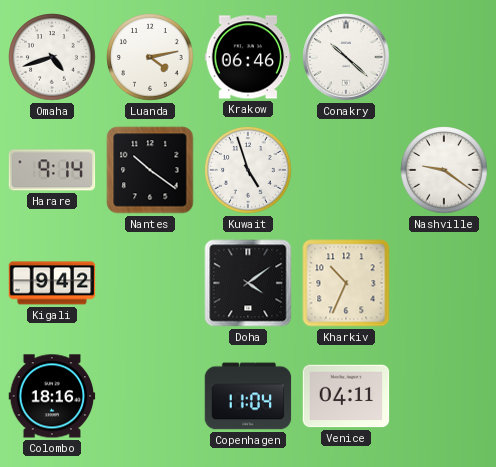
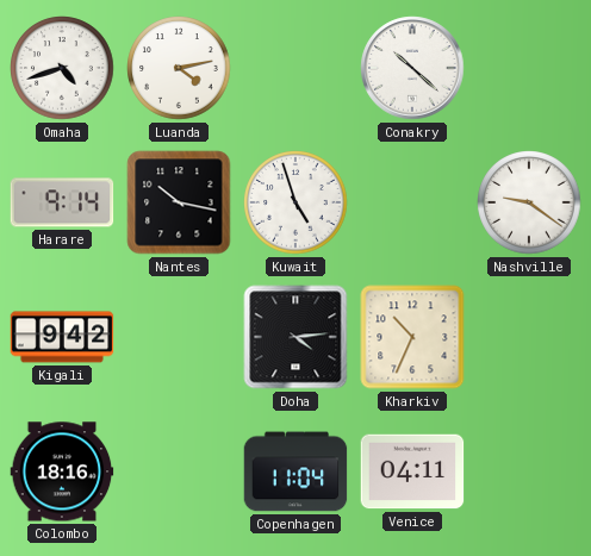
Krakow: 06:46 -> none (248, 57)
Nantes: 10:21 -> 10:17 (179, 202)
Doha: 4:09 -> 4:14 (295, 337)
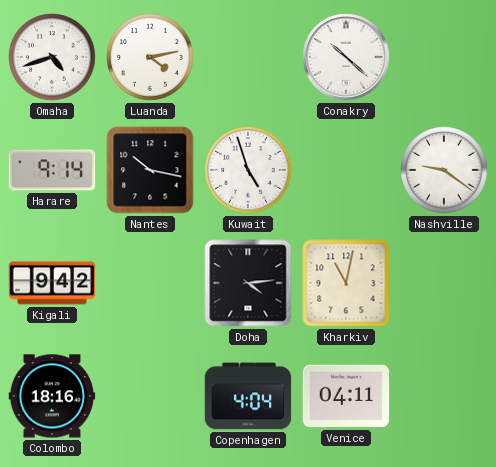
Kharkiv: 10:34 -> 11:02 (346, 283)
Copenhagen: 11:04 -> 4:04 (248, 396)
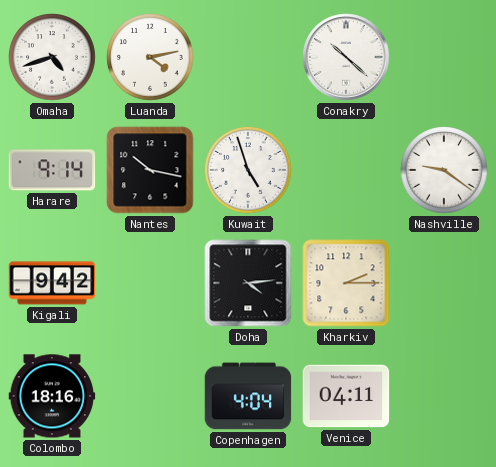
Kharkiv: 11:02 -> 2:15 (346, 283)
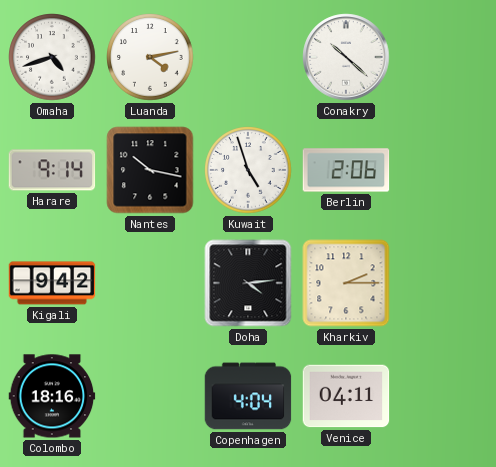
Berlin: none -> 2:06 (346, 170)
Nashville: 9:21 -> none (444, 170)
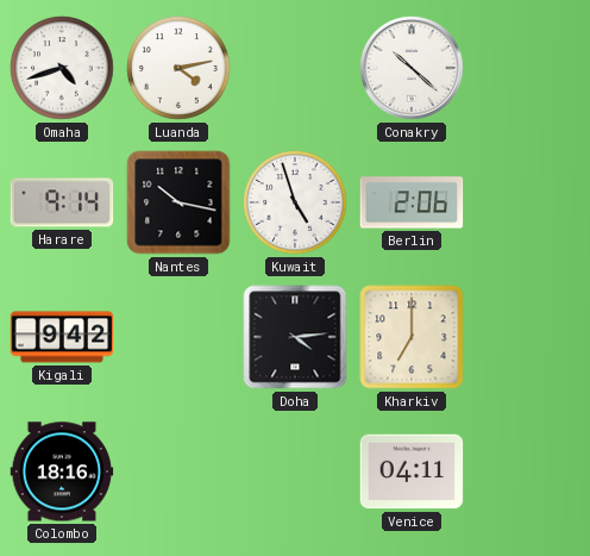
Kharkiv: 2:15 -> 7:00 (412, 337)
Copenhagen: 4:04 -> none (248, 396)
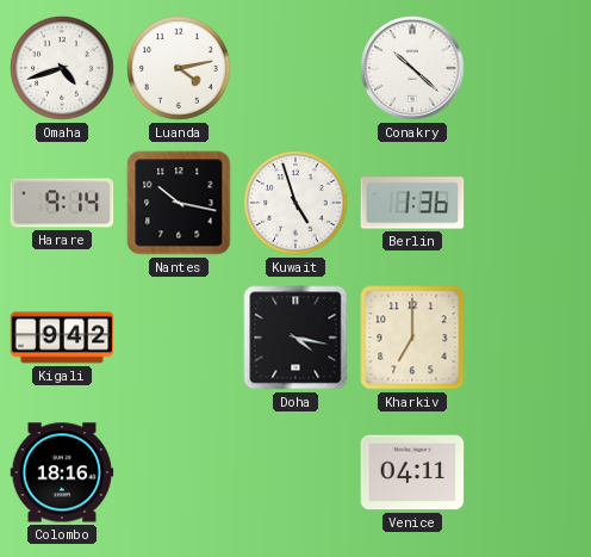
Berlin: 2:06 -> 1:36 (412, 203)
Doha: 4:14 -> 4:17 (295, 338)
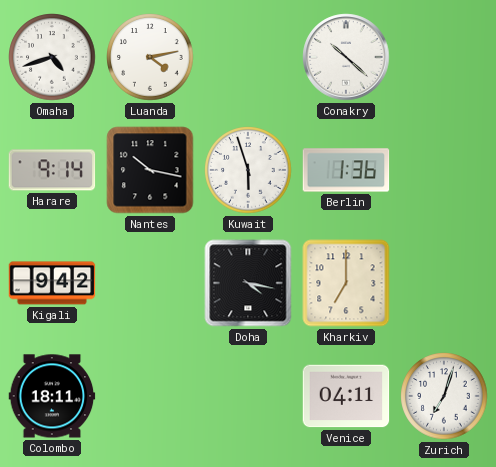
Kuwait: 4:57 -> 5:57 (248, 170)
Colombo: 18:16 -> 18:11 (52, 396)
Zurich: none -> 7:03 (444, 396)
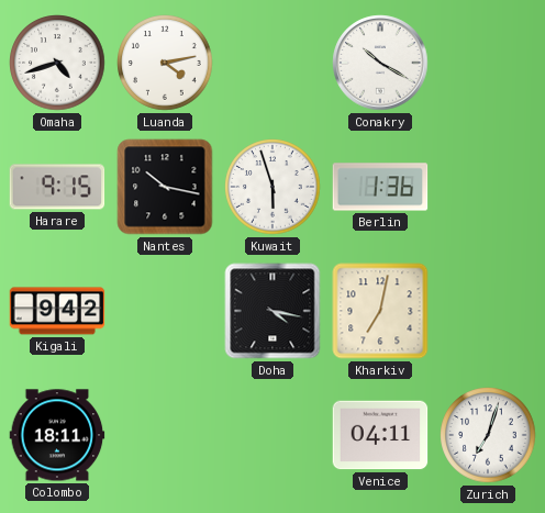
Conakry: 10:22 -> 10:20 (380, 63)
Harare: 9:14 -> 9:15 (57, 187)
Kharkiv: 7:00 -> 7:02 (380, 311)
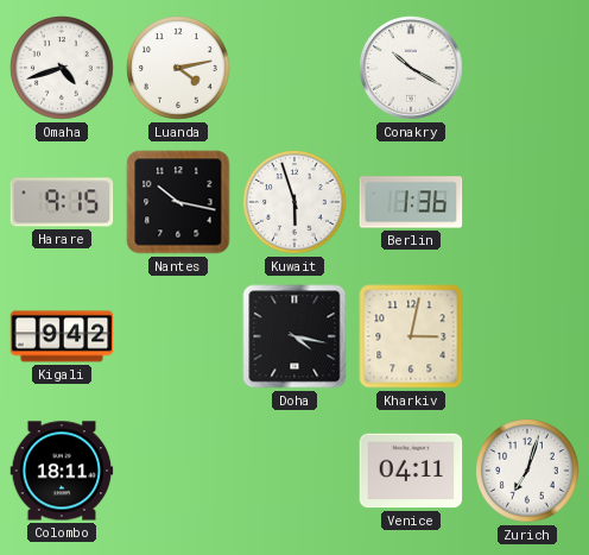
Kharkiv: 7:02 -> 3:02 (411, 336)
